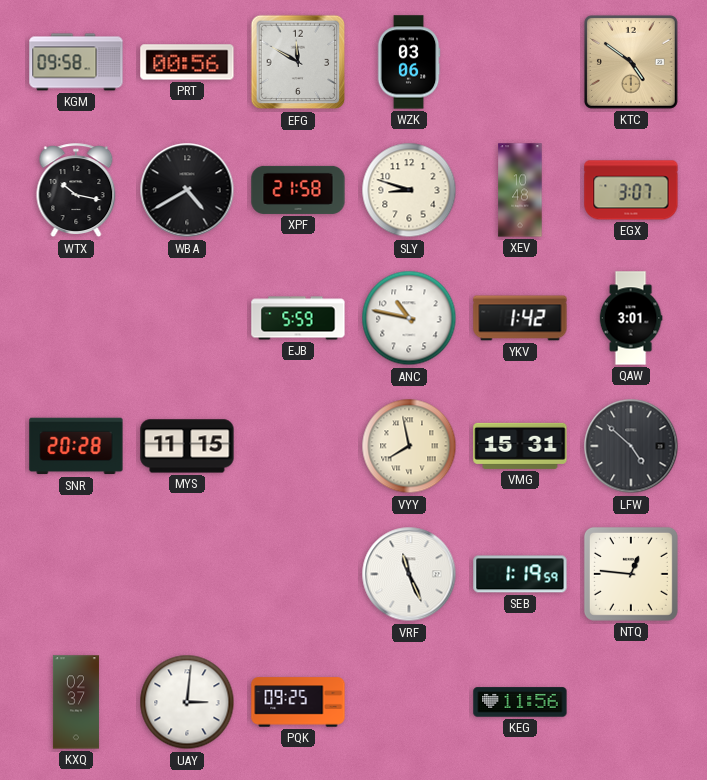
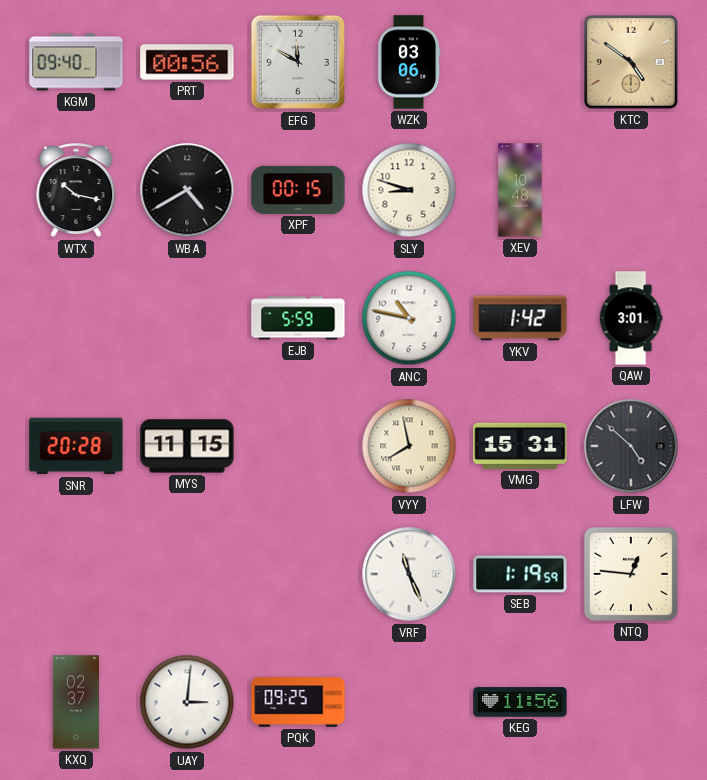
KGM: 09:58 -> 09:40 (76, 62)
XPF: 21:58 -> 00:15 (298, 190)
EGX: 3:07 -> none (631, 190)
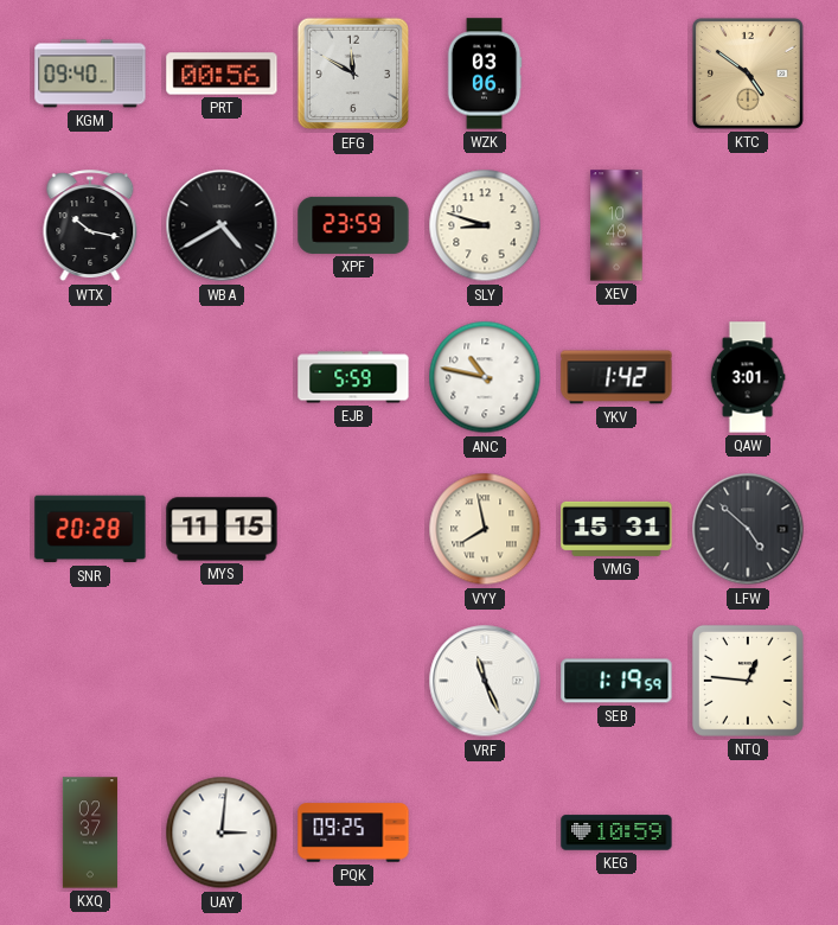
XPF: 00:15 -> 23:59 (353, 225)
KEG: 11:56 -> 10:59 (616, 832)
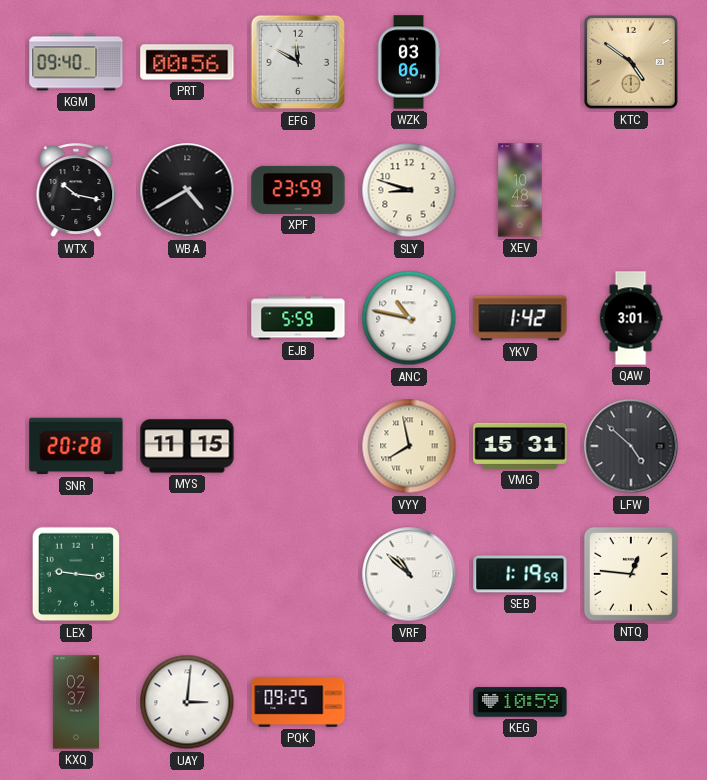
LEX: none -> 9:16 (76, 574)
VRF: 11:26 -> 10:52 (409, 574)
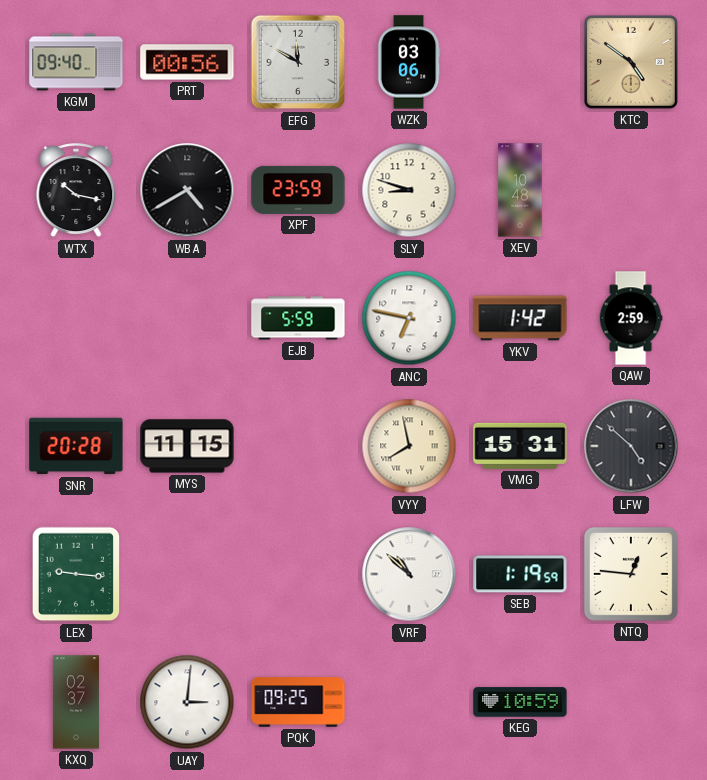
ANC: 10:47 -> 6:47 (409, 318)
QAW: 3:01 -> 2:59 (631, 318)
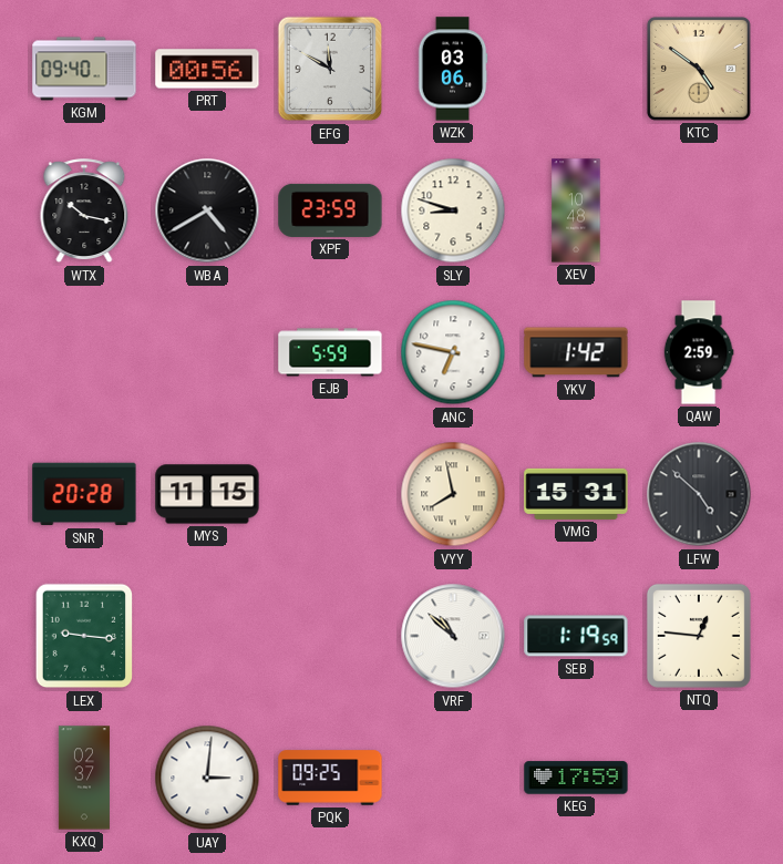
KEG: 10:59 -> 17:59 (576, 778)
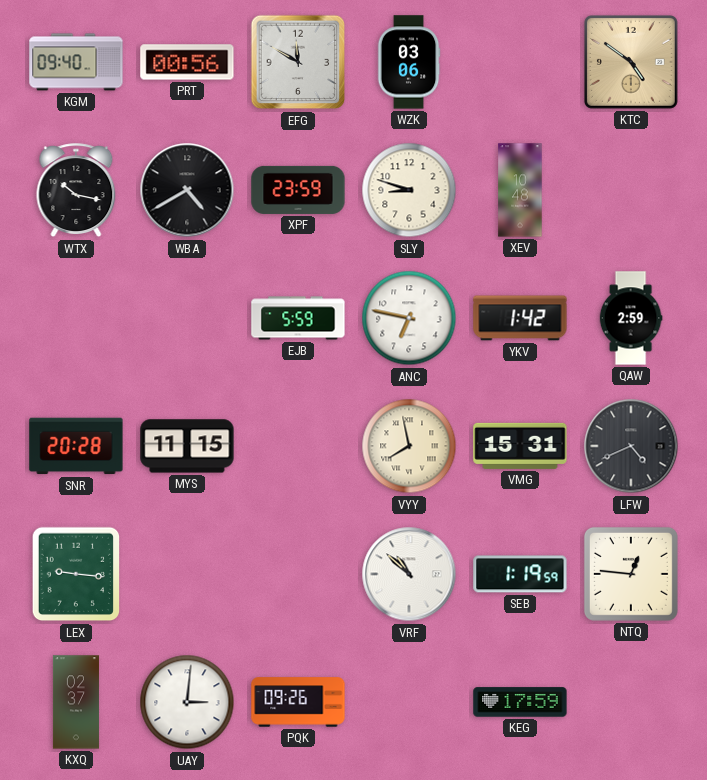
LFW: 4:52 -> 4:41 (631, 446)
PQK: 09:25 -> 09:26 (298, 702)
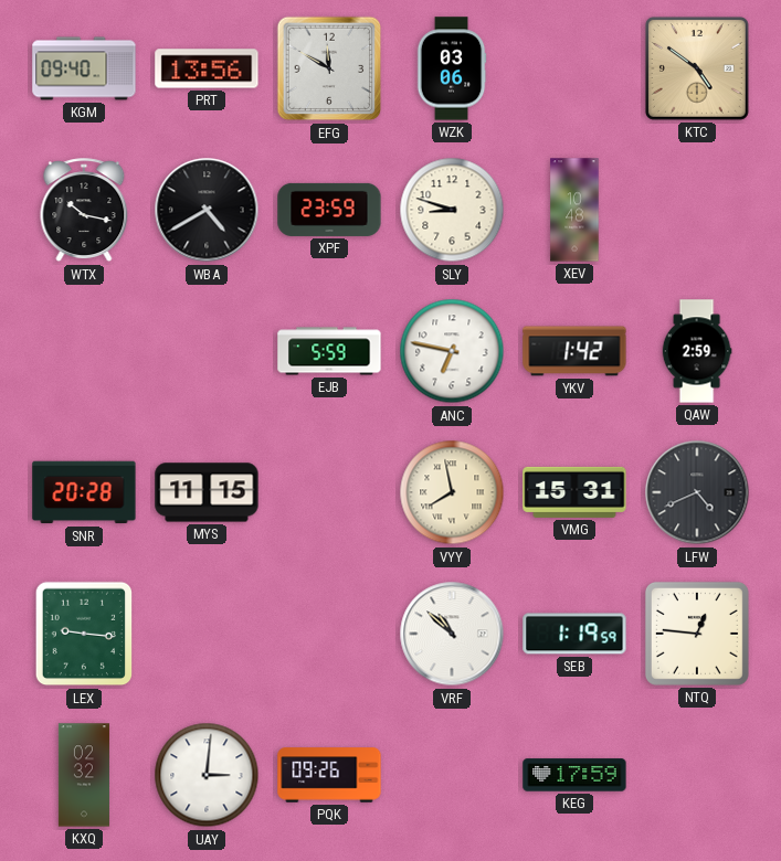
PRT: 00:56 -> 13:56 (207, 68)
KXQ: 02:37 -> 02:32 (84, 775)
